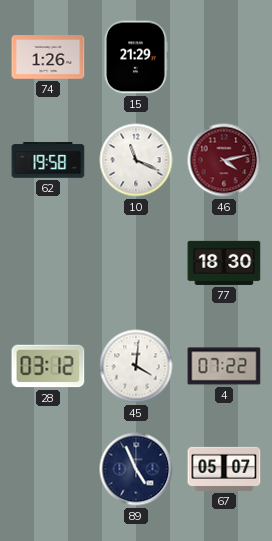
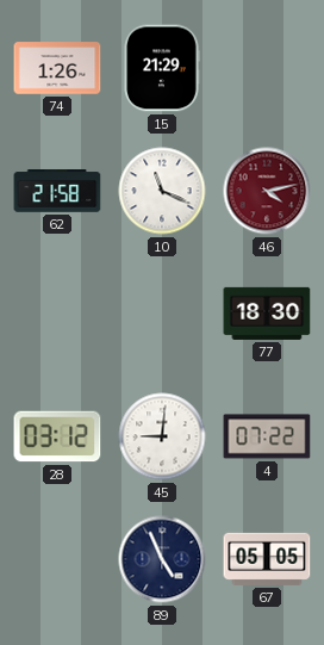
62: 19:58 -> 21:58 (57, 191)
45: 4:01 -> 9:01 (162, 436)
67: 05:07 -> 05:05 (267, 559)
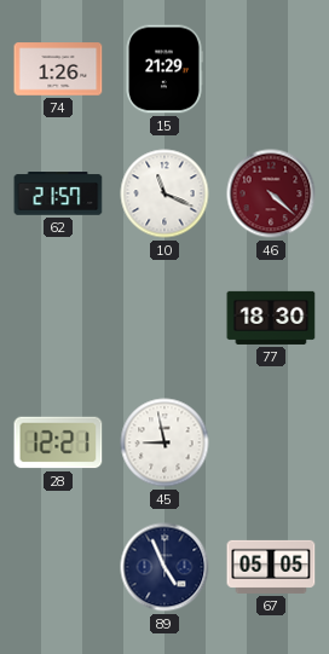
62: 21:58 -> 21:57 (58, 193)
46: 4:13 -> 4:22 (271, 193)
28: 03:12 -> 12:21 (58, 442)
45: 9:01 -> 8:58 (164, 442)
4: 07:22 -> none (267, 436)
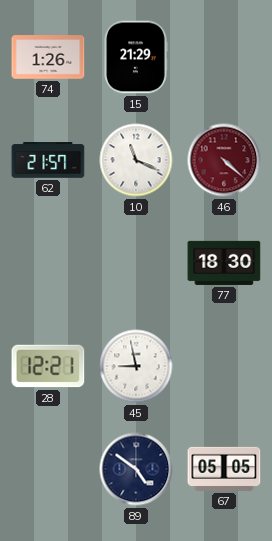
89: 4:56 -> 4:51 (136, 469)
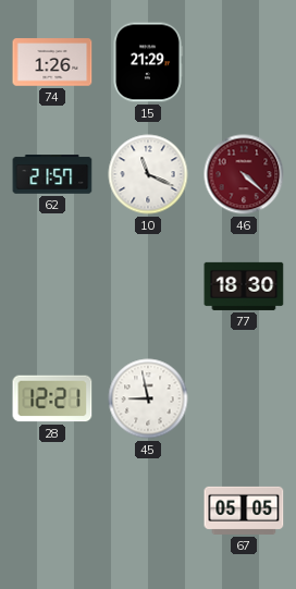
89: 4:51 -> none (136, 469)
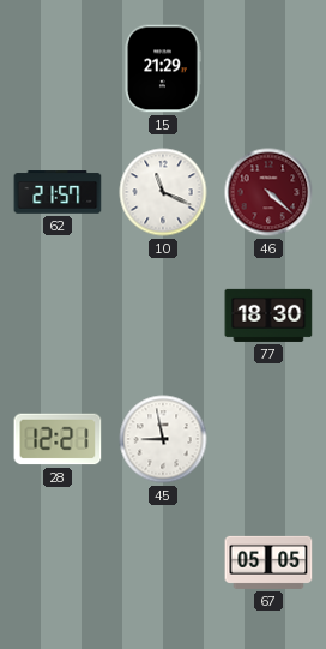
74: 1:26 -> none (52, 62)
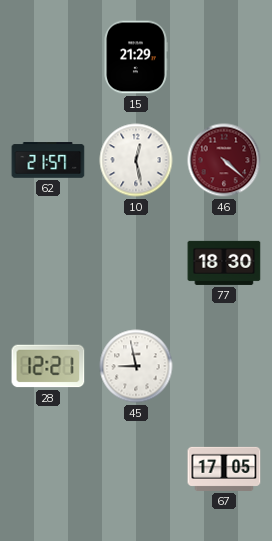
10: 11:19 -> 12:28 (136, 160)
67: 05:05 -> 17:05 (224, 469)
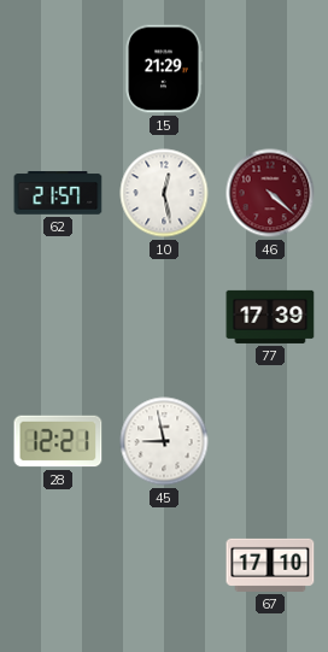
77: 18:30 -> 17:39 (270, 317)
67: 17:05 -> 17:10 (270, 565)
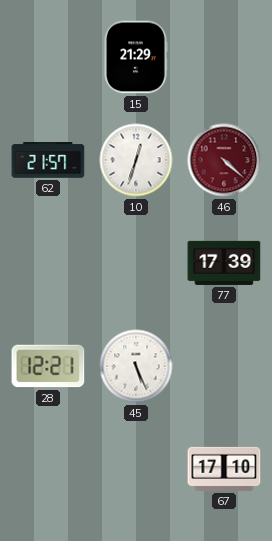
10: 12:28 -> 12:33 (136, 160)
45: 8:58 -> 5:26 (136, 366)
